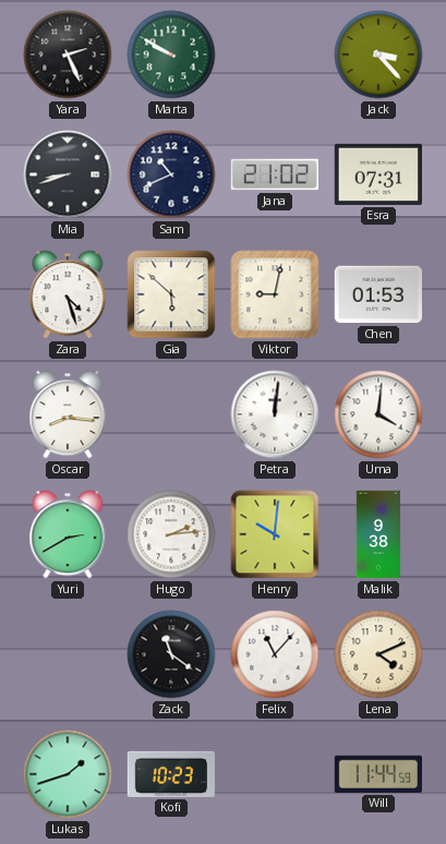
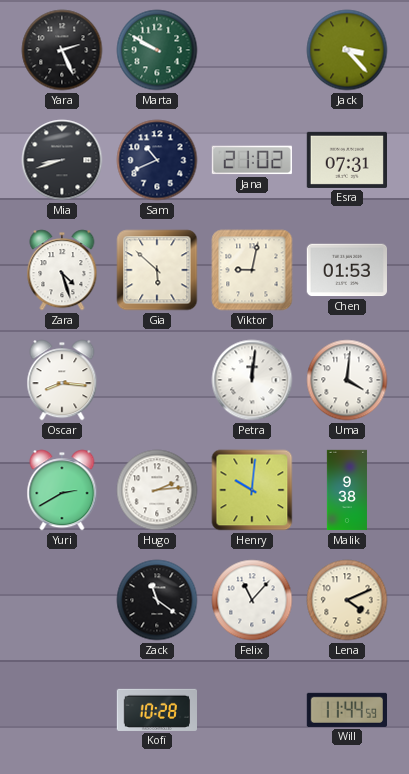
Lukas: 1:42 -> none (68, 774)
Kofi: 10:23 -> 10:28 (156, 710)
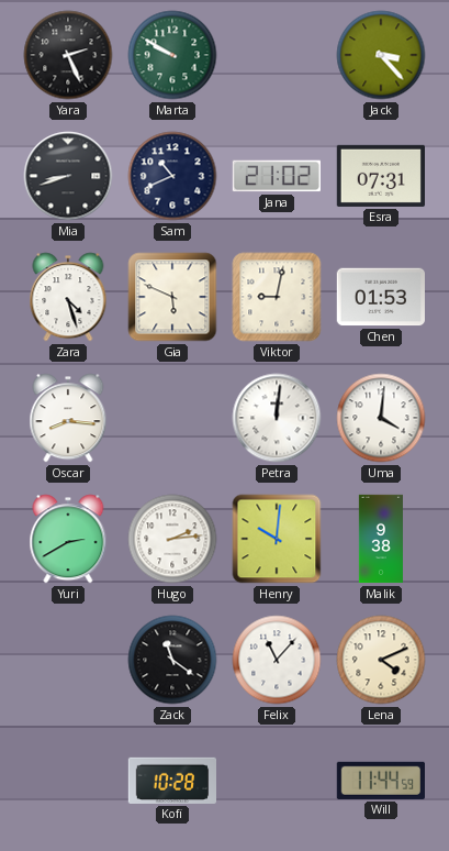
Gia: 5:52 -> 5:49 (172, 297)
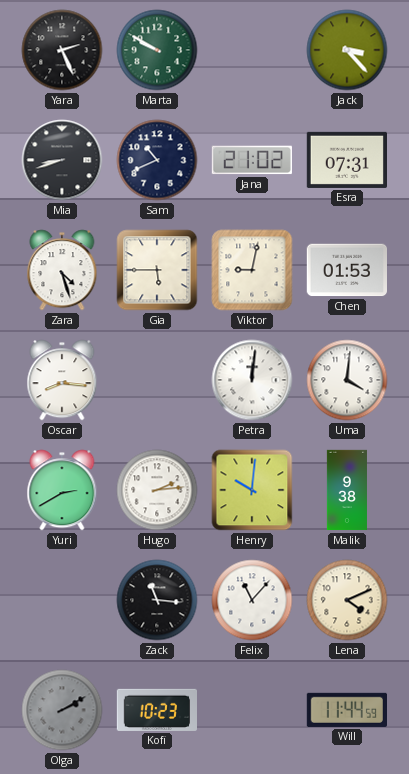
Gia: 5:49 -> 5:45 (157, 270)
Zack: 11:21 -> 11:16 (157, 600)
Olga: none -> 2:10 (62, 710)
Kofi: 10:28 -> 10:23 (156, 710)
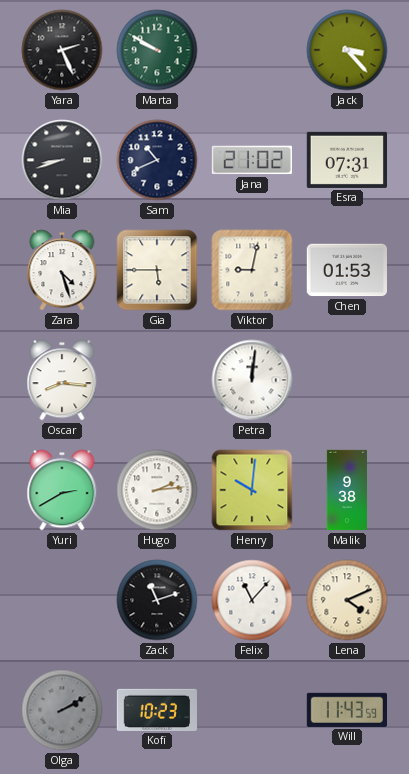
Uma: 4:01 -> none (347, 380)
Zack: 11:16 -> 11:12 (157, 600)
Will: 11:44 -> 11:43 (346, 710)
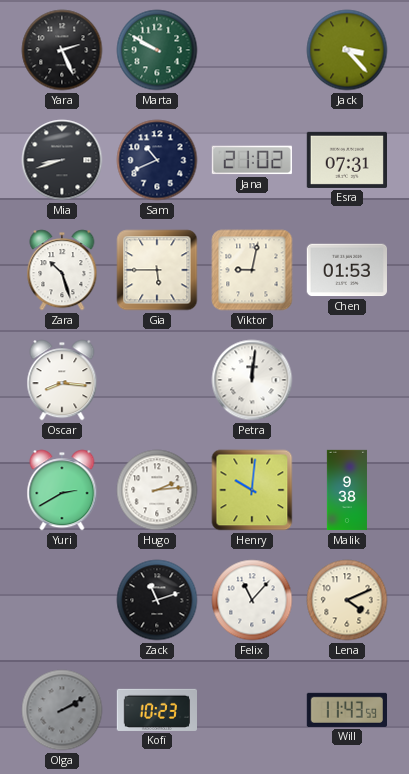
Zara: 4:27 -> 10:27 (62, 270)
